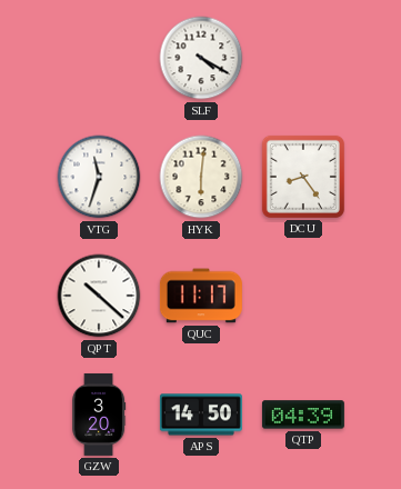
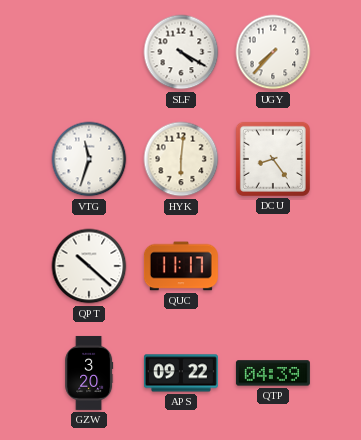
UGY: none -> 7:37 (273, 52)
APS: 14:50 -> 09:22 (181, 373)
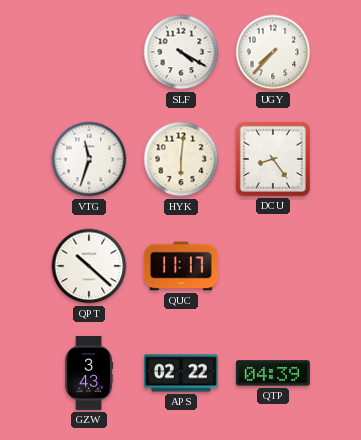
GZW: 3:20 -> 3:43 (89, 373)
APS: 09:22 -> 02:22 (181, 373)
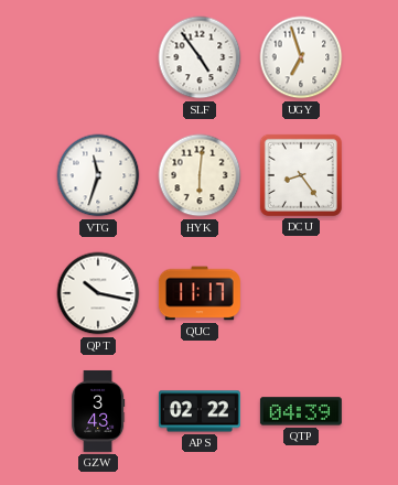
SLF: 4:20 -> 4:54 (200, 57)
UGY: 7:37 -> 6:57 (301, 57)
QPT: 10:22 -> 10:17 (98, 293)
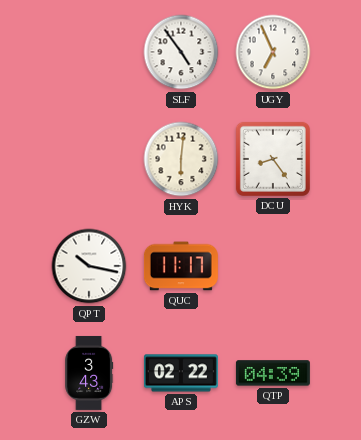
UGY: 6:57 -> 6:56 (273, 52)
VTG: 11:33 -> none (98, 175)
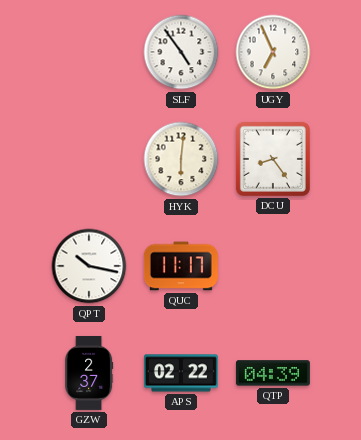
GZW: 3:43 -> 2:37 (89, 373)
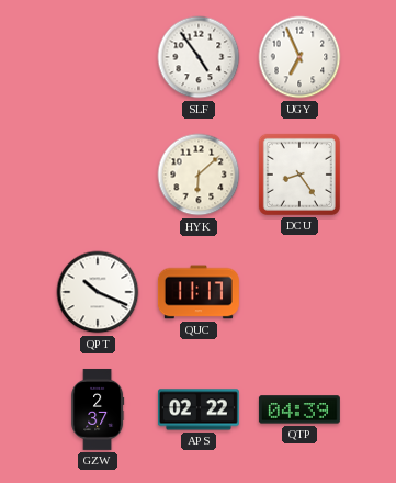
HYK: 6:01 -> 6:08 (199, 175)
QPT: 10:17 -> 10:19 (98, 292)
